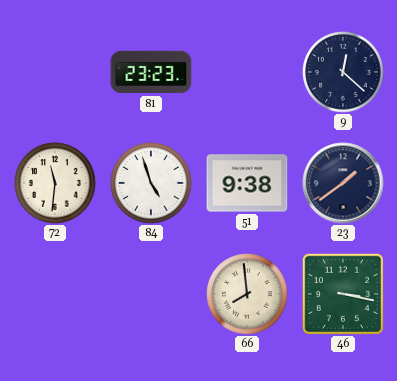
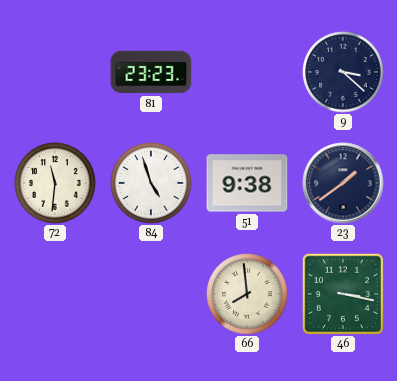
9: 12:22 -> 3:22 (343, 72)
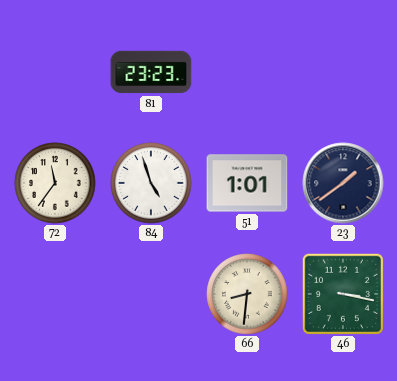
9: 3:22 -> none (343, 72)
72: 11:31 -> 11:36 (55, 183)
51: 9:38 -> 1:01 (247, 183)
66: 7:59 -> 8:31 (247, 294)
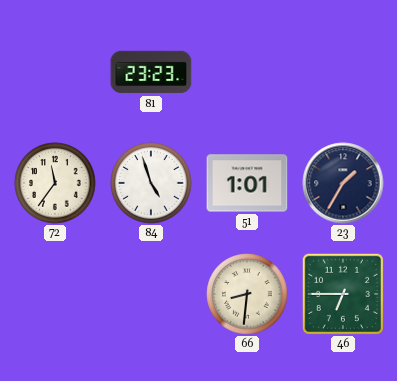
23: 1:39 -> 1:35 (343, 183)
46: 3:17 -> 6:45 (343, 294)
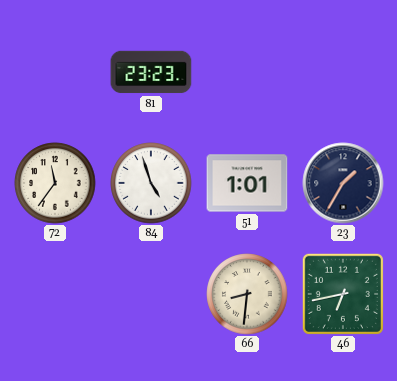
46: 6:45 -> 6:43 (343, 294)
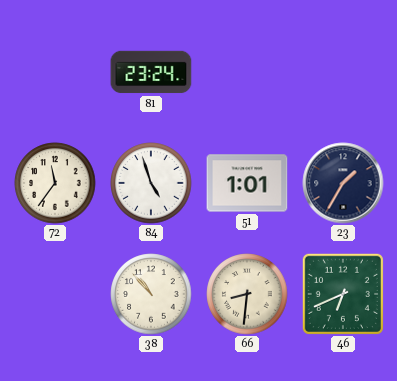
81: 23:23 -> 23:24 (151, 72)
38: none -> 10:53 (151, 294)
46: 6:43 -> 6:41 (343, 294)
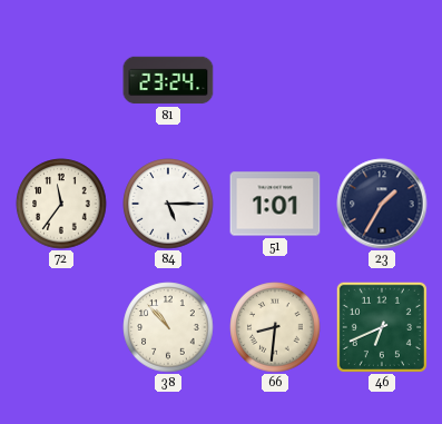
84: 4:57 -> 5:15 (168, 204)
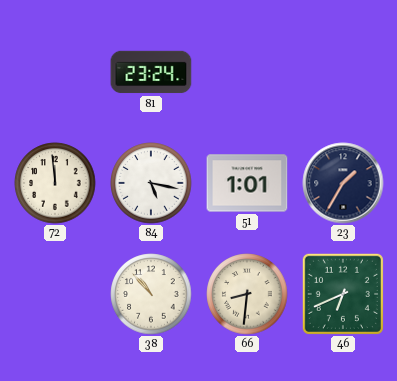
72: 11:36 -> 11:59 (55, 183)
84: 5:15 -> 5:17 (151, 183)
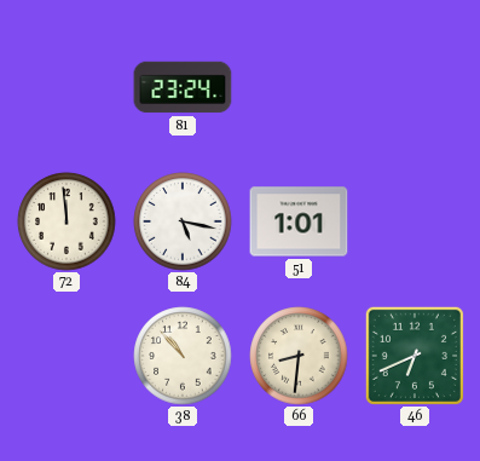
23: 1:35 -> none (343, 183)
